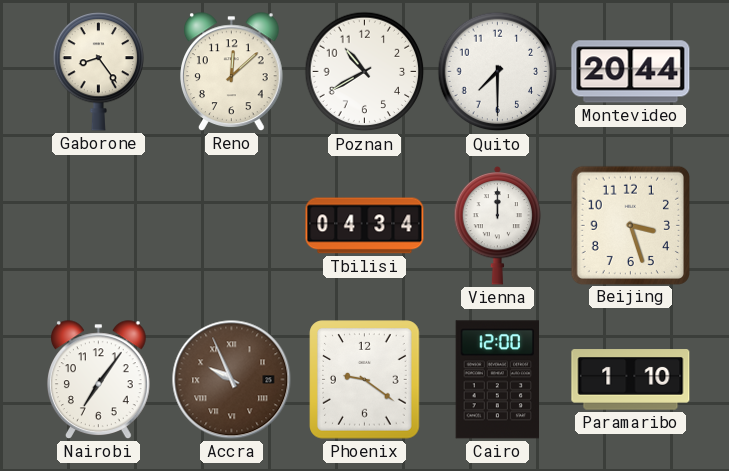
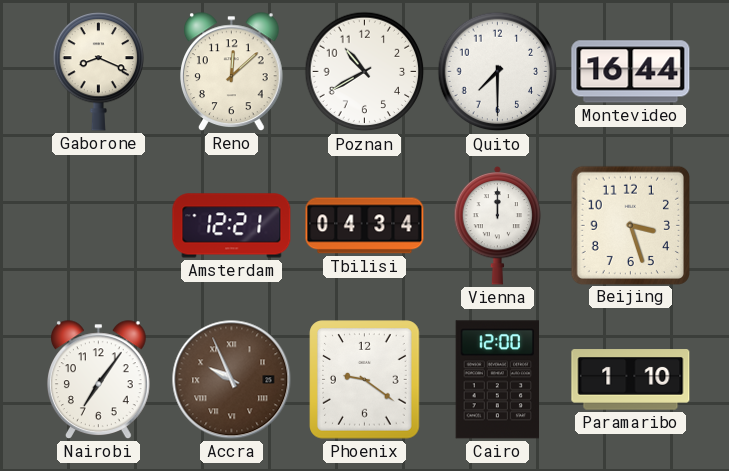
Gaborone: 8:24 -> 8:19 (99, 72)
Montevideo: 20:44 -> 16:44 (631, 72)
Amsterdam: none -> 12:21 (232, 226)
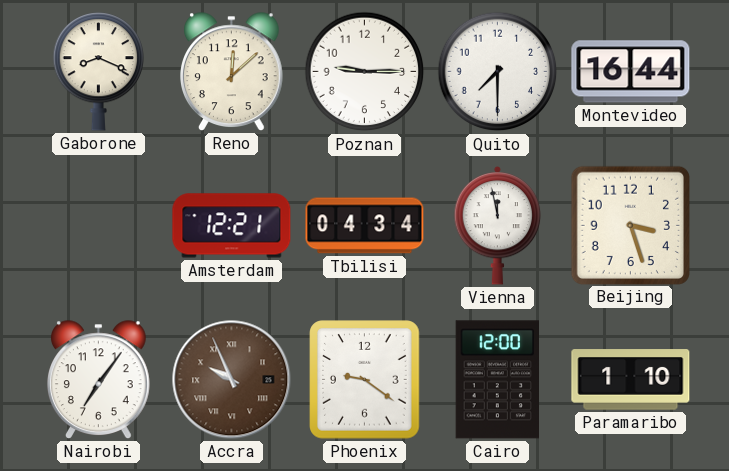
Poznan: 10:40 -> 9:15 (365, 72)
Vienna: 12:00 -> 11:58 (498, 225)
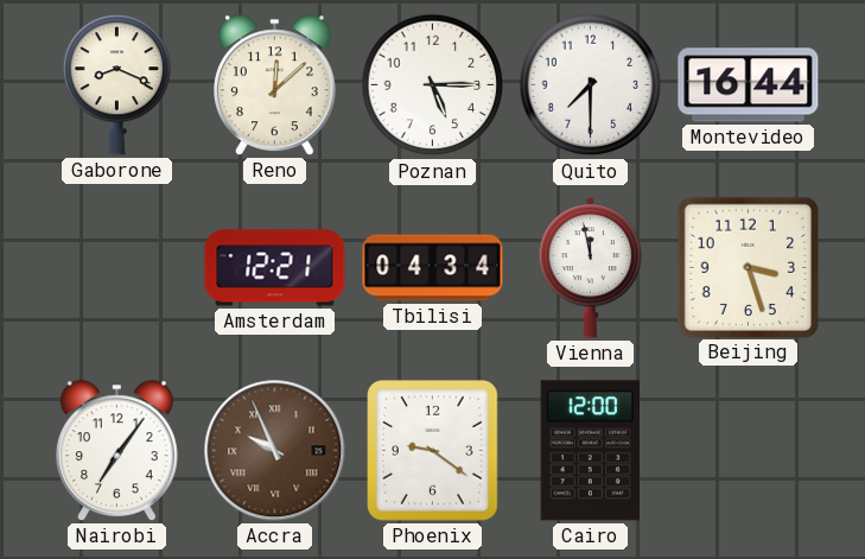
Poznan: 9:15 -> 5:15 (433, 85)
Paramaribo: 1:10 -> none (631, 380)
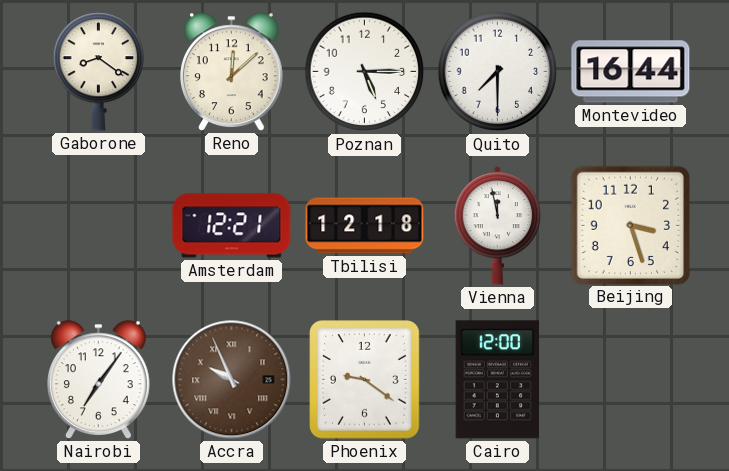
Gaborone: 8:19 -> 8:21 (99, 72)
Tbilisi: 04:34 -> 12:18 (365, 226)
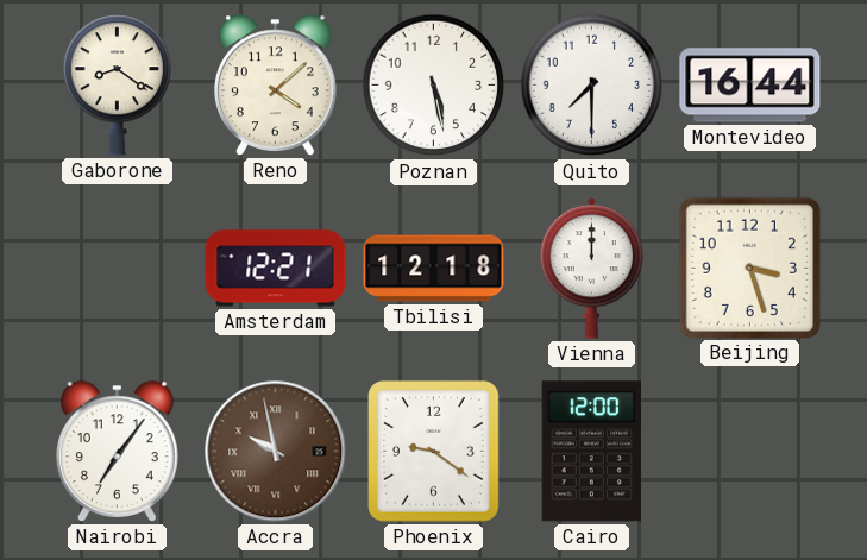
Reno: 12:08 -> 4:08 (276, 86)
Poznan: 5:15 -> 5:28 (434, 86)
Vienna: 11:58 -> 12:00 (592, 268)
Accra: 9:56 -> 9:58 (276, 452)
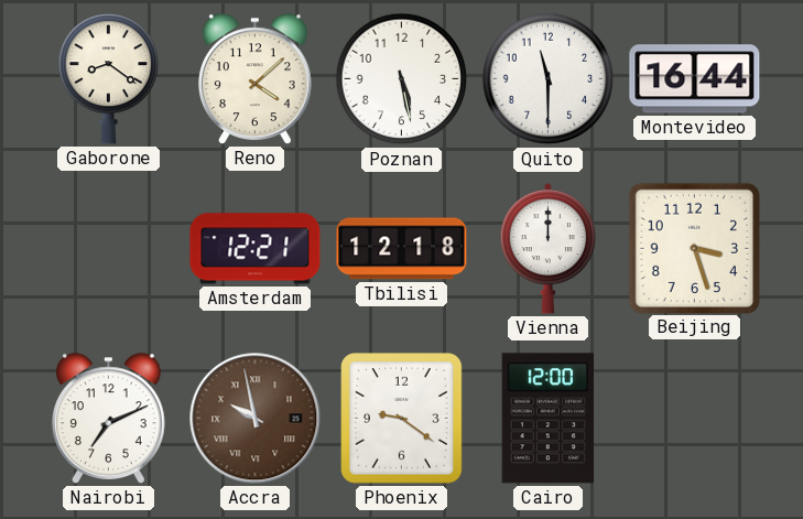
Quito: 7:30 -> 11:30 (549, 79)
Nairobi: 7:06 -> 7:11 (109, 419)
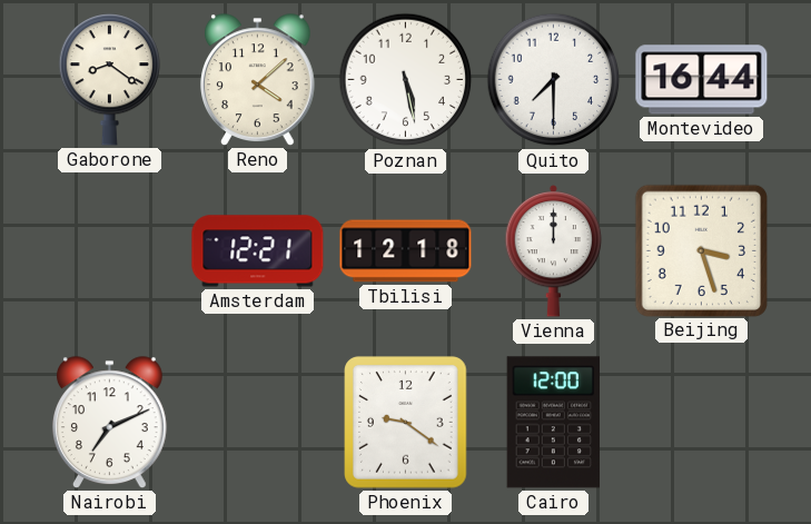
Quito: 11:30 -> 7:30 (554, 80)
Accra: 9:58 -> none (256, 419)
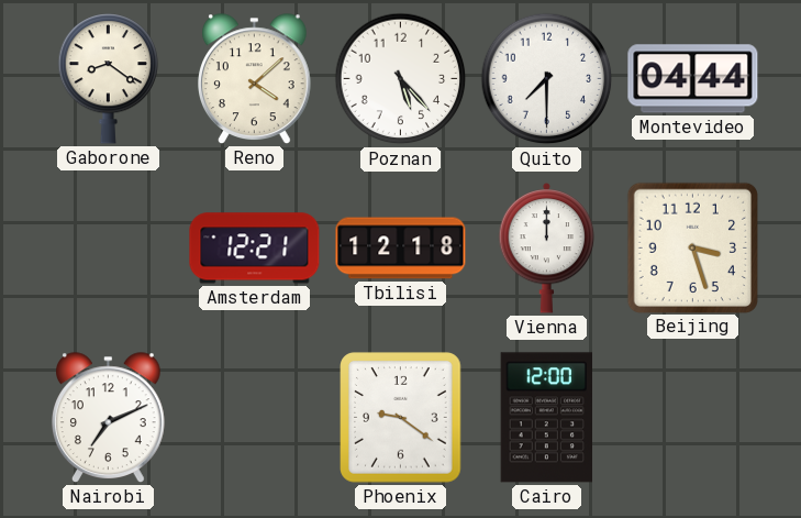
Poznan: 5:28 -> 5:23 (401, 79)
Montevideo: 16:44 -> 04:44 (693, 79)
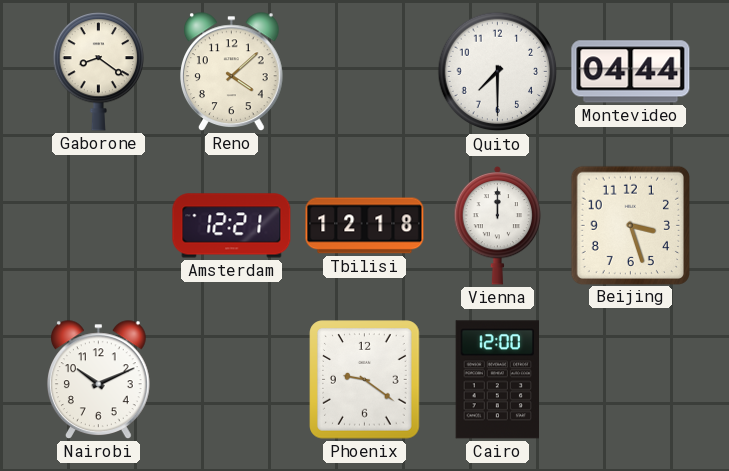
Poznan: 5:23 -> none (401, 79)
Nairobi: 7:11 -> 10:11 (99, 380)
